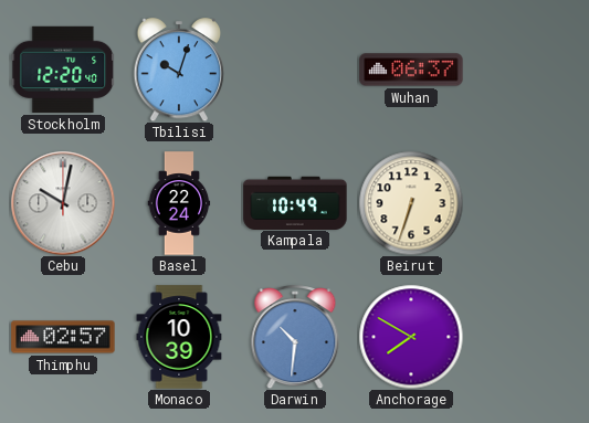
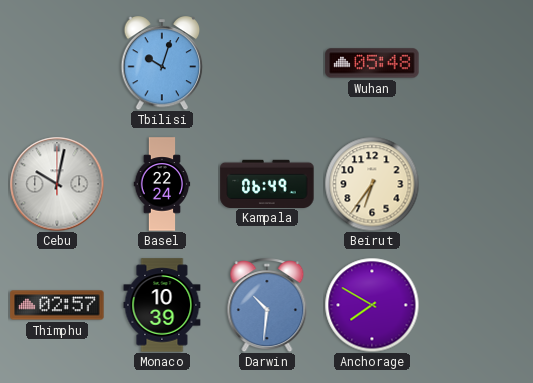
Stockholm: 12:20 -> none (63, 70)
Wuhan: 06:37 -> 05:48 (372, 63)
Kampala: 10:49 -> 06:49 (267, 183)
Beirut: 6:33 -> 6:36 (372, 184)
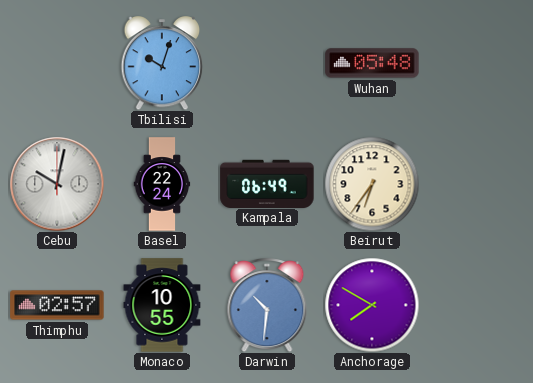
Monaco: 10:39 -> 10:55 (162, 305)
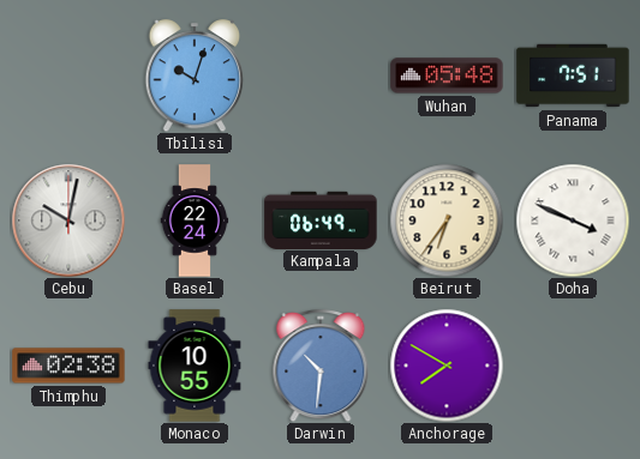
Panama: none -> 7:51 (573, 76)
Doha: none -> 3:49 (573, 221)
Thimphu: 02:57 -> 02:38 (68, 366)
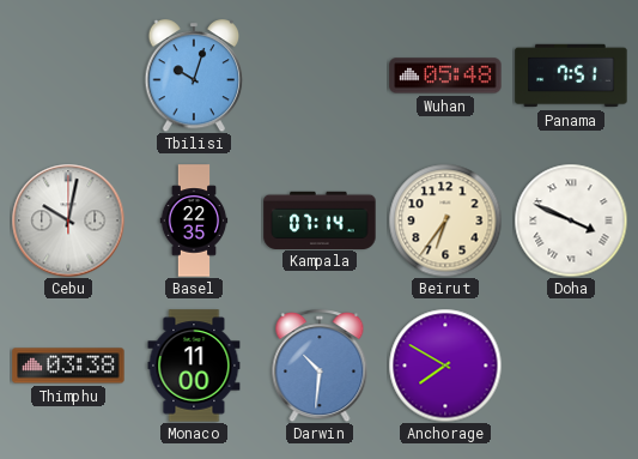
Basel: 22:24 -> 22:35 (194, 221)
Kampala: 06:49 -> 07:14 (320, 219)
Thimphu: 02:38 -> 03:38 (68, 366)
Monaco: 10:55 -> 11:00 (194, 366)
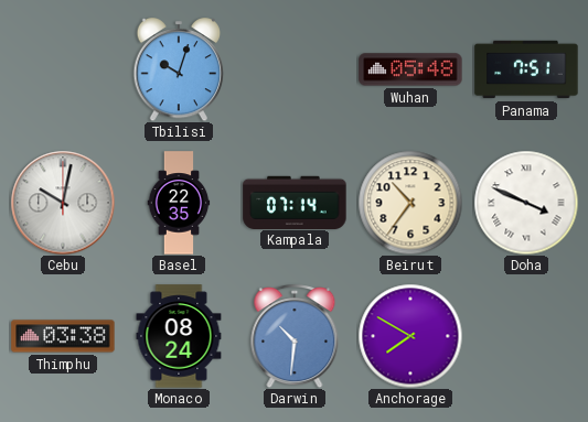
Beirut: 6:36 -> 10:36 (410, 203)
Monaco: 11:00 -> 08:24 (179, 336)
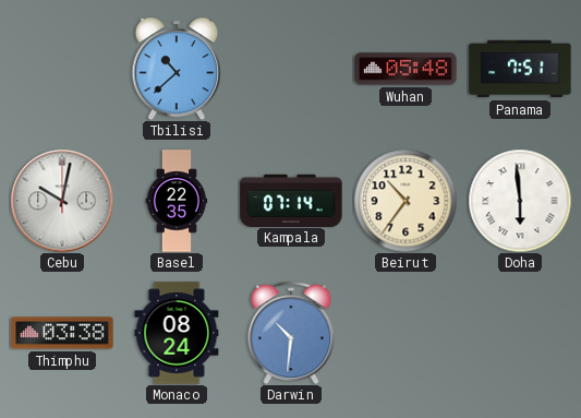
Tbilisi: 10:03 -> 10:38 (177, 70)
Doha: 3:49 -> 5:59 (520, 201)
Anchorage: 7:50 -> none (410, 336)
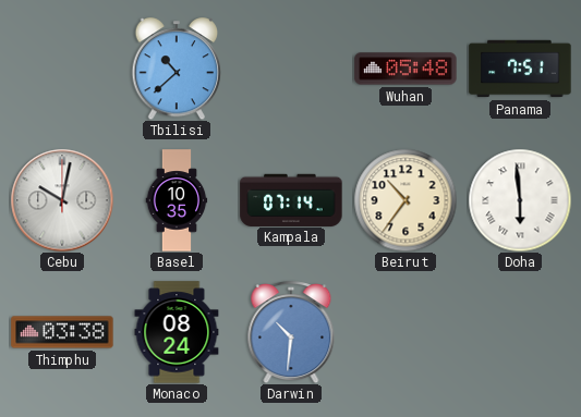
Basel: 22:35 -> 10:35 (177, 200)
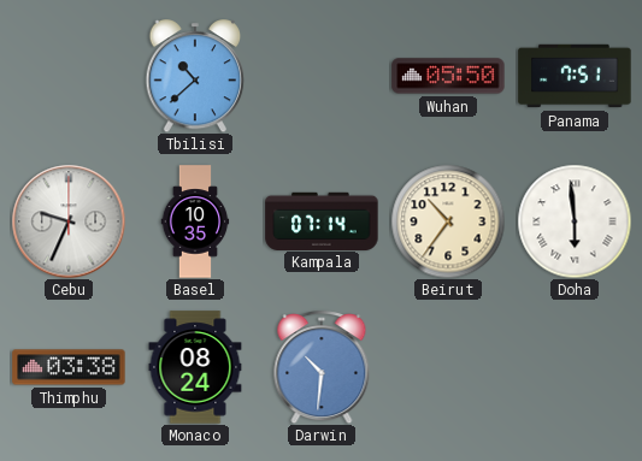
Wuhan: 05:48 -> 05:50 (448, 76)
Cebu: 10:02 -> 9:34 (69, 221)
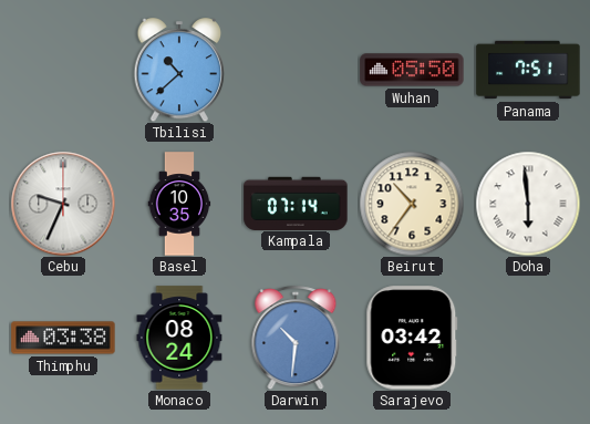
Sarajevo: none -> 03:42 (412, 338)
